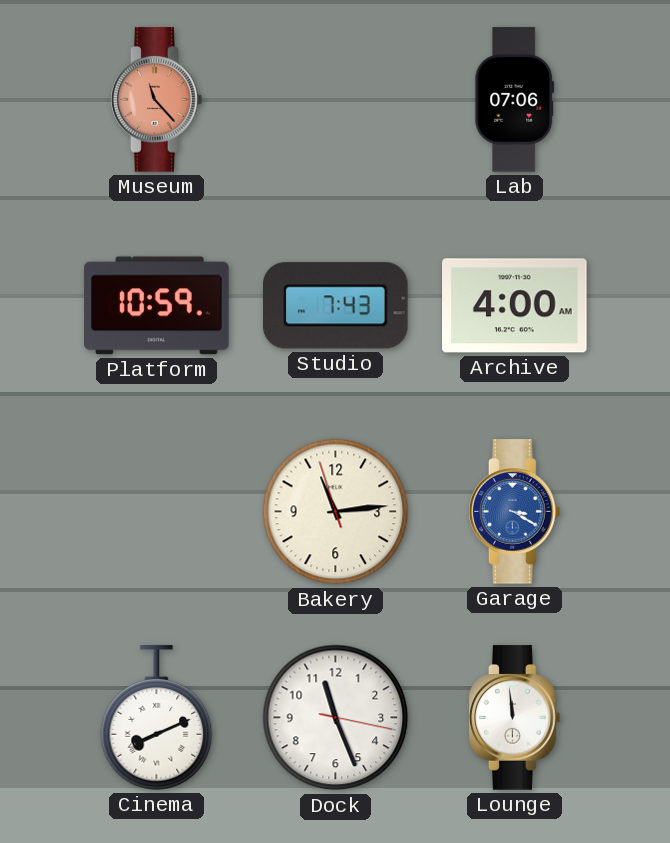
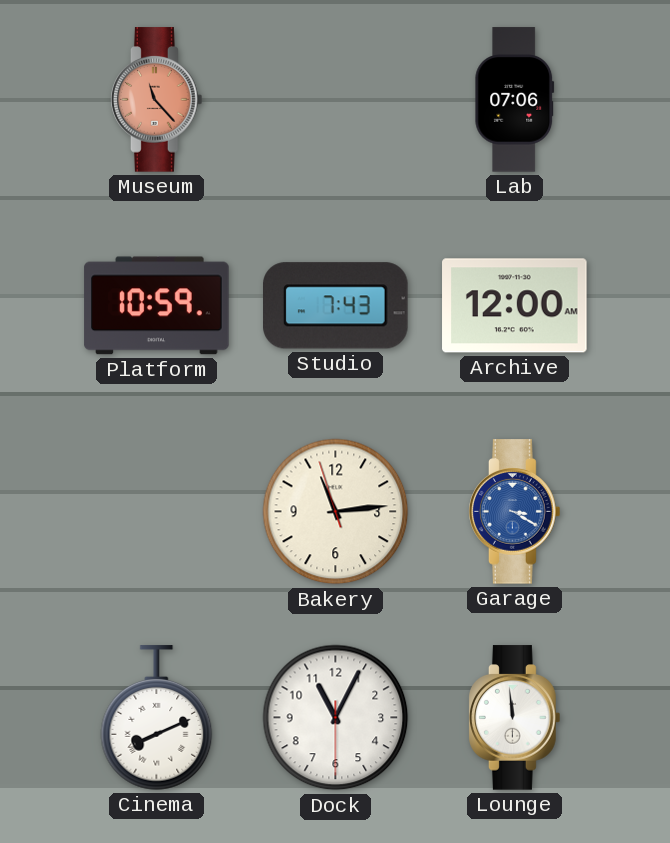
Archive: 4:00 -> 12:00 (515, 306)
Dock: 11:26 -> 11:04 (336, 718)
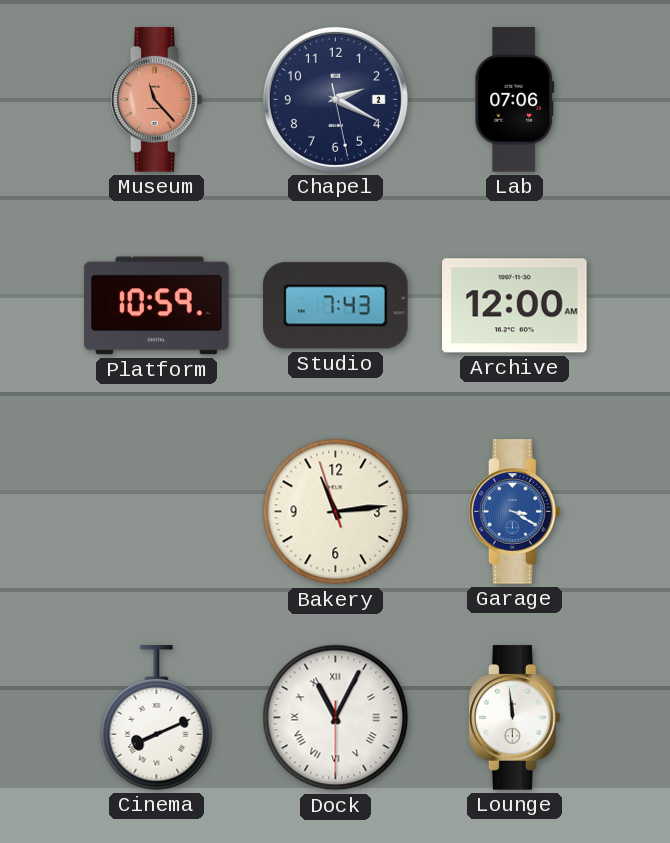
Chapel: none -> 2:19 (335, 99)
Dock numerals: Arabic -> Roman (336, 718)
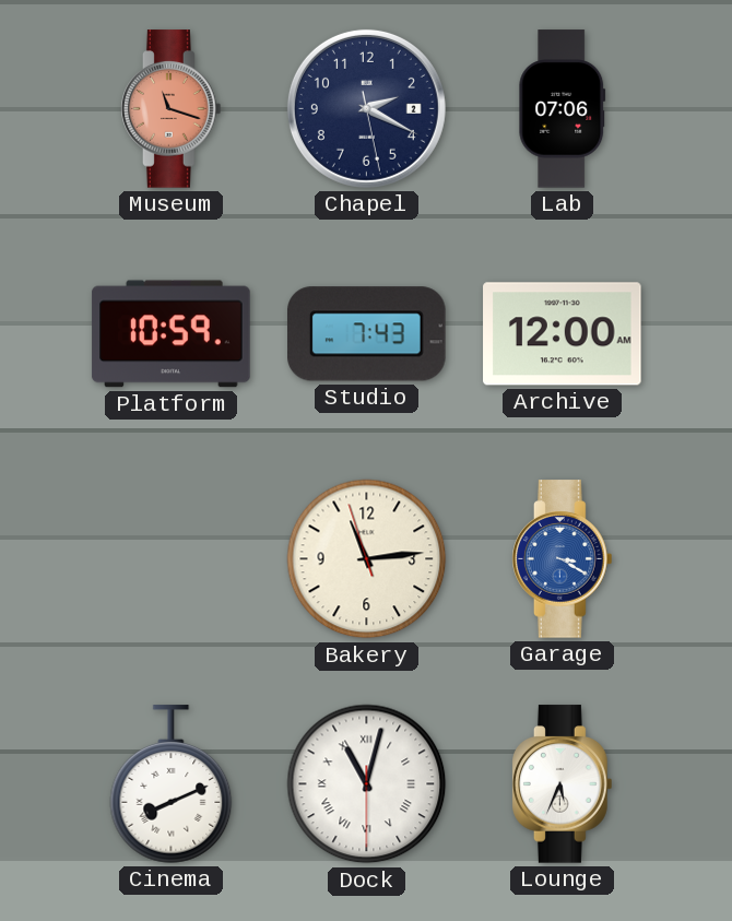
Museum: 11:23 -> 11:18 (172, 109)
Dock: 11:04 -> 11:02 (367, 784)
Lounge: 11:59 -> 5:34 (563, 784)
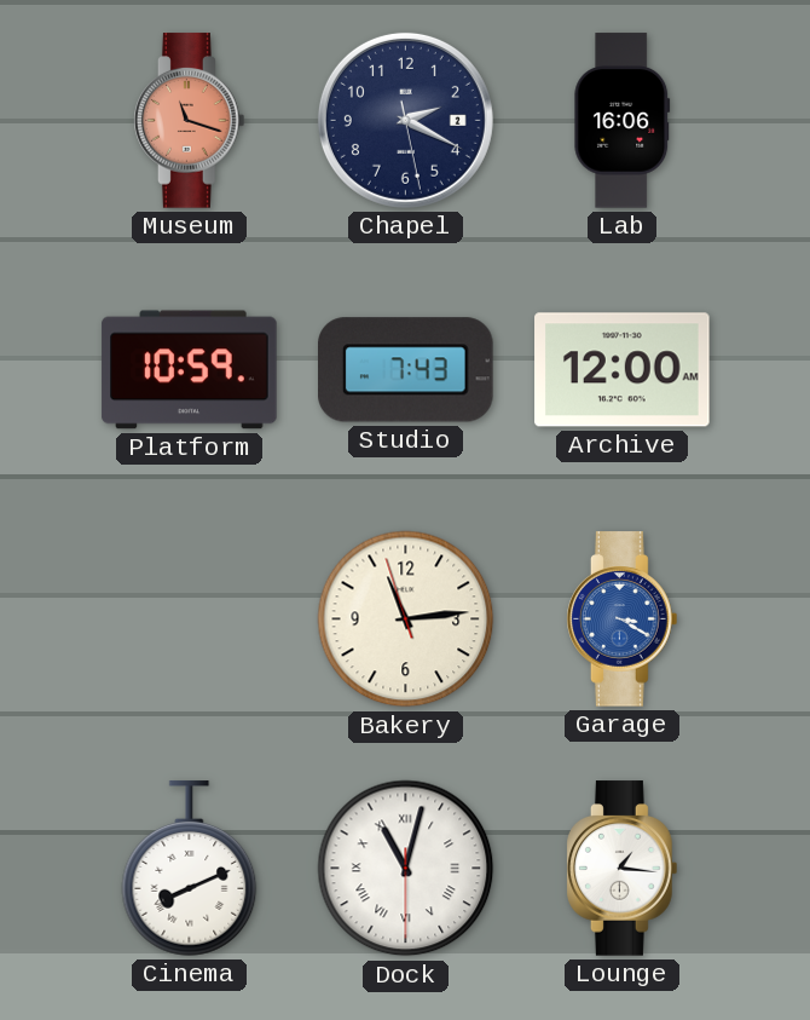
Lab: 07:06 -> 16:06 (623, 121)
Lounge: 5:34 -> 1:16 (623, 869)
